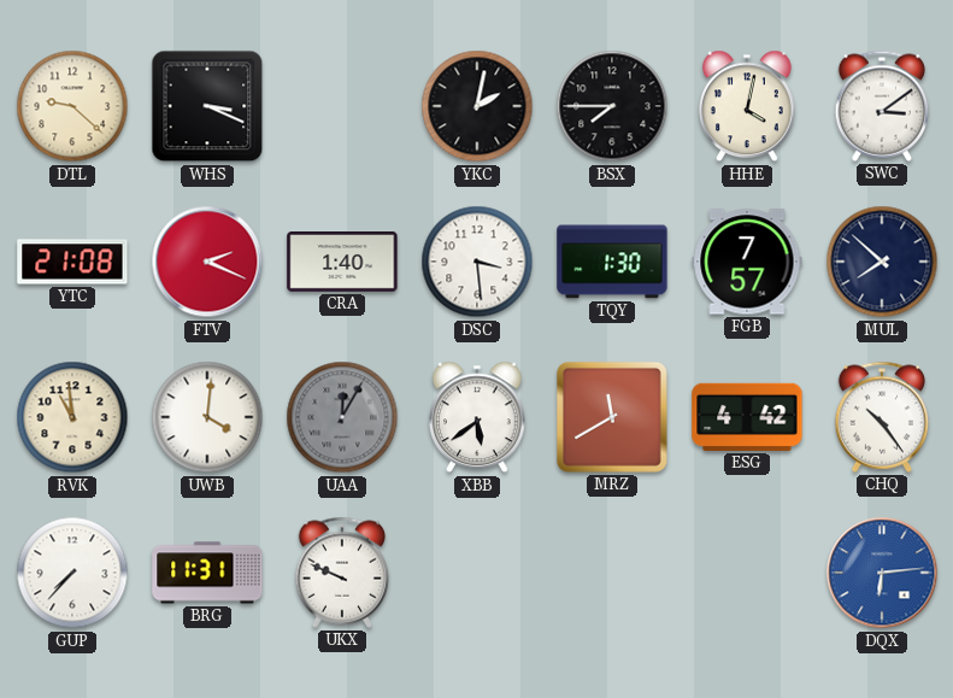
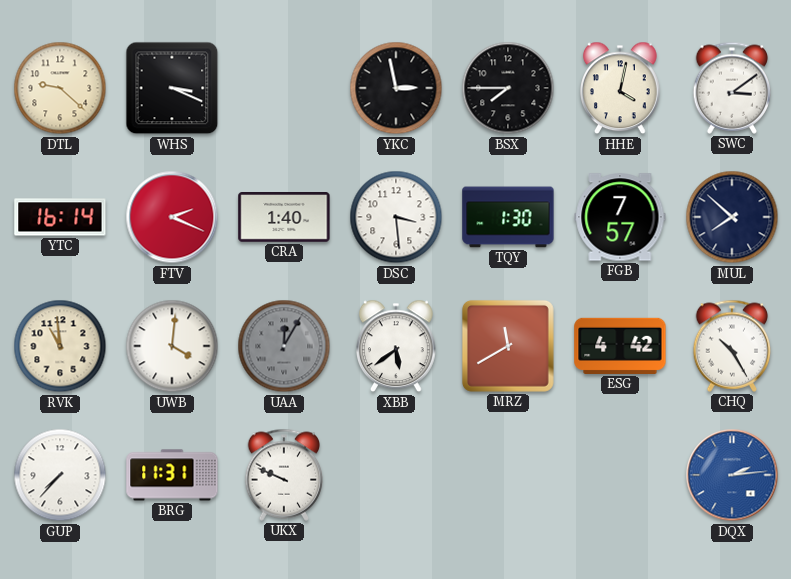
YKC: 2:02 -> 2:58 (396, 88)
YTC: 21:08 -> 16:14 (60, 217)
CHQ: 10:24 -> 10:25 (732, 346)
DQX: 6:14 -> 2:14 (732, 475)
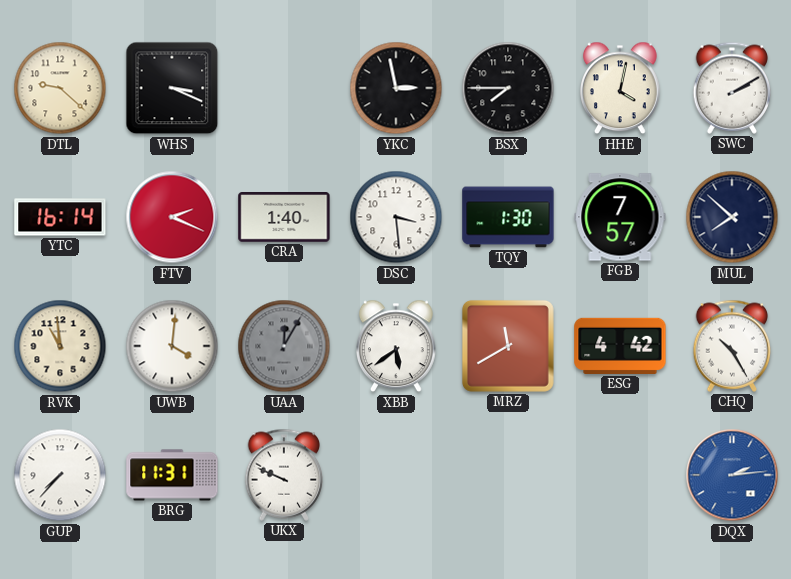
SWC: 3:09 -> 2:10 (732, 88)
